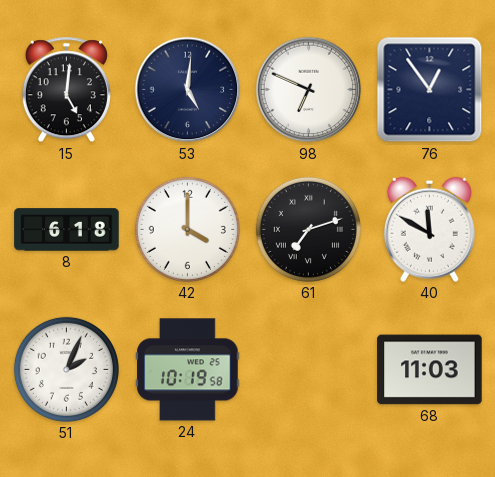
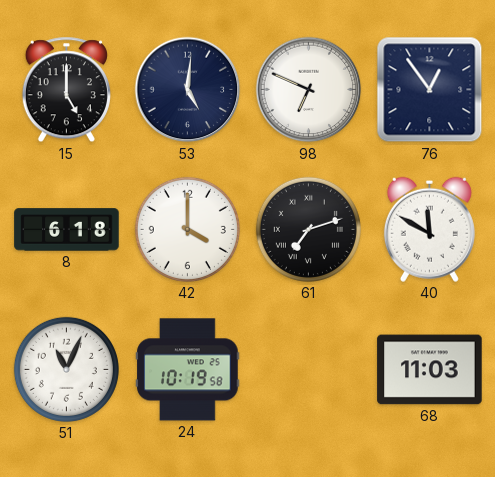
15: 5:01 -> 5:00 (66, 90)
51: 2:04 -> 11:04 (66, 369)
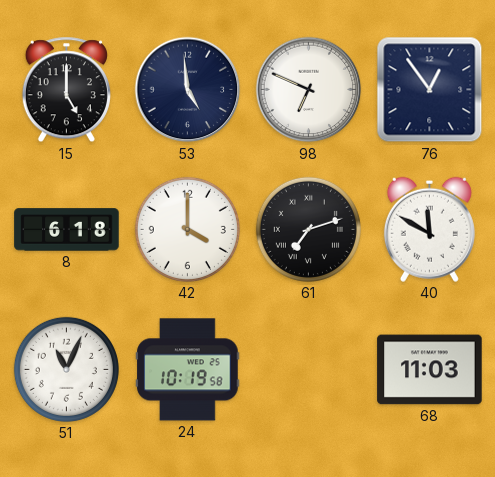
53: 5:01 -> 4:59 (188, 90)
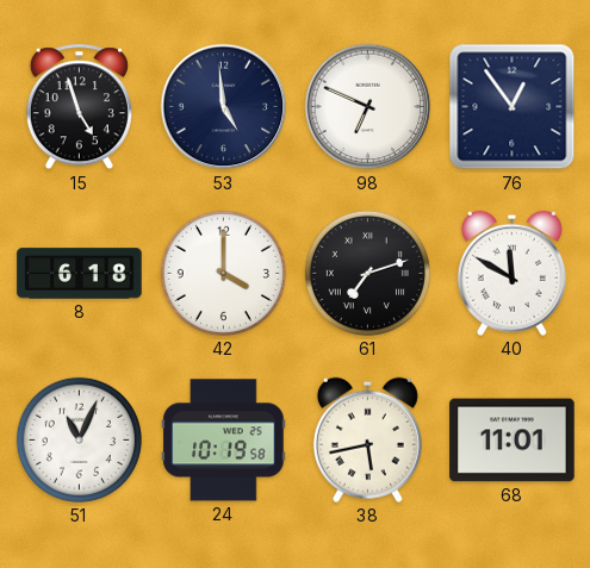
15: 5:00 -> 4:57 (79, 107)
38: none -> 5:43 (367, 439)
68: 11:03 -> 11:01 (513, 441)
